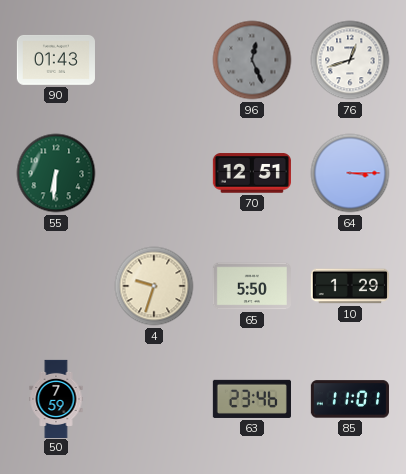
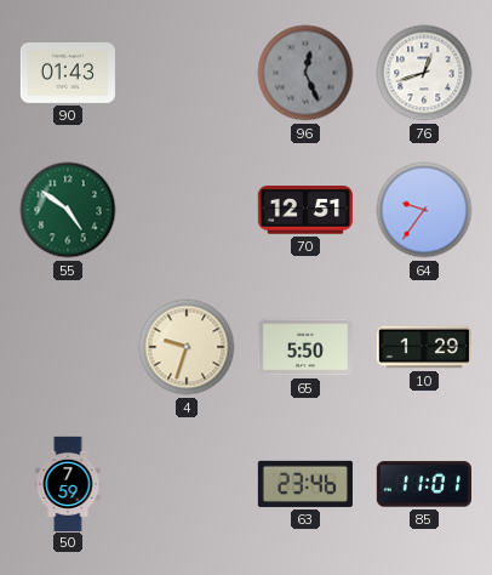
55: 6:31 -> 4:51 (68, 210)
64: 3:15 -> 9:36 (424, 210)
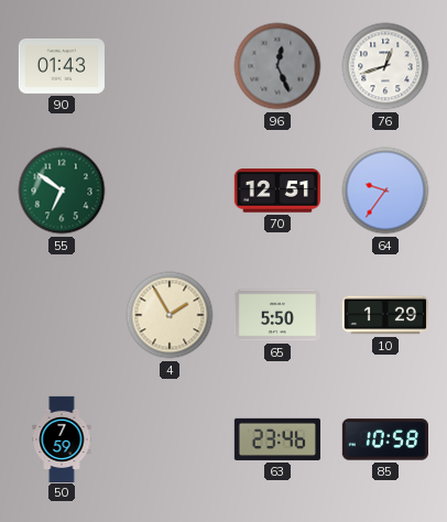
55: 4:51 -> 6:51 (62, 191)
4: 9:33 -> 1:55 (170, 315)
85: 11:01 -> 10:58 (385, 439)
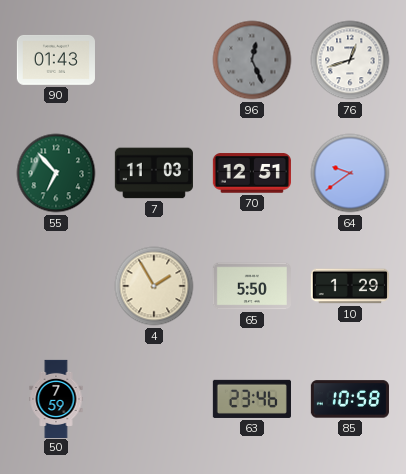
55: 6:51 -> 6:53 (56, 173)
7: none -> 11:03 (154, 173)
64: 9:36 -> 9:39 (350, 173)
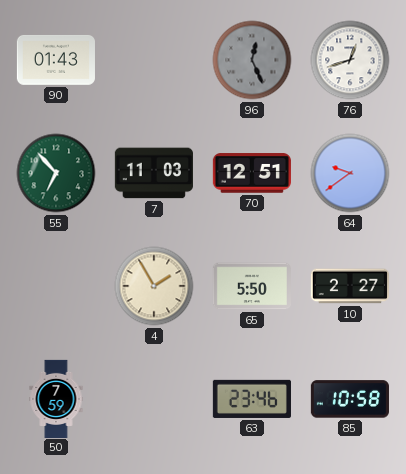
10: 1:29 -> 2:27 (350, 286)
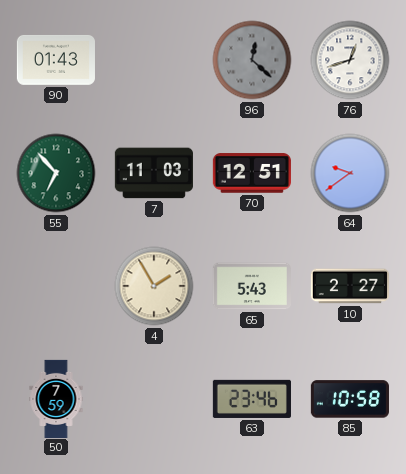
96: 12:26 -> 12:22 (252, 60)
65: 5:50 -> 5:43 (252, 286)
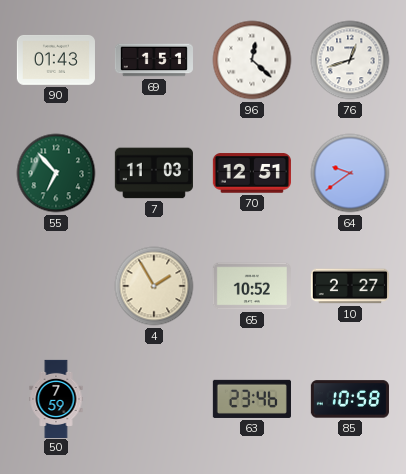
69: none -> 1:51 (154, 60)
96 dial: grey -> white (252, 60)
65: 5:43 -> 10:52 (252, 286)
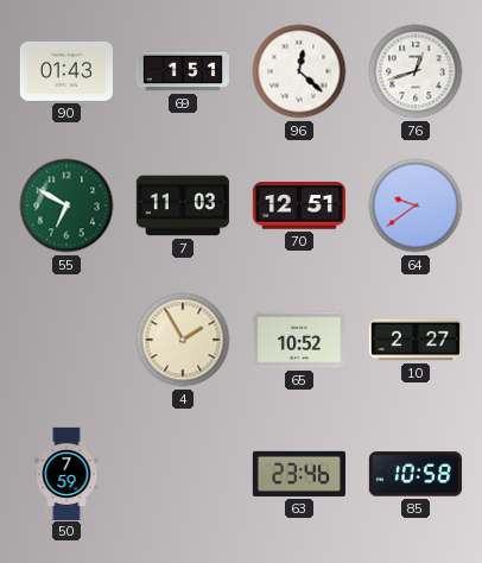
55: 6:53 -> 6:50 (66, 205)
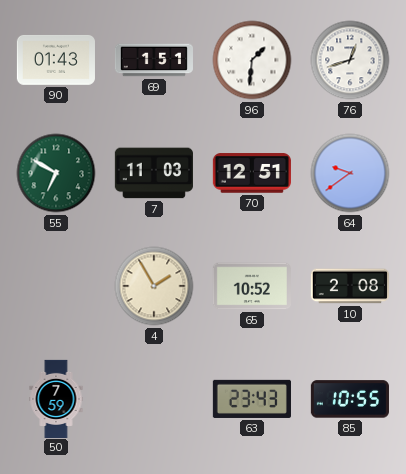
96: 12:22 -> 1:31 (252, 60)
10: 2:27 -> 2:08 (350, 286)
63: 23:46 -> 23:43 (252, 399)
85: 10:58 -> 10:55 (350, 399)
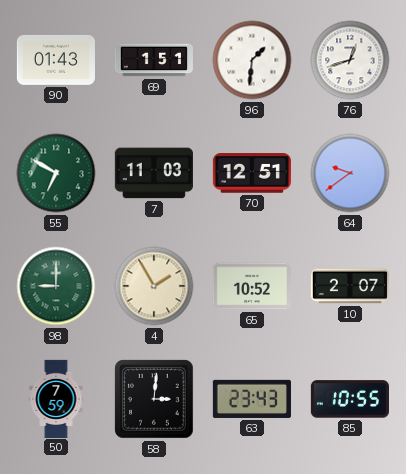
98: none -> 9:00 (56, 286)
10: 2:08 -> 2:07 (350, 286)
58: none -> 3:01 (154, 399)
